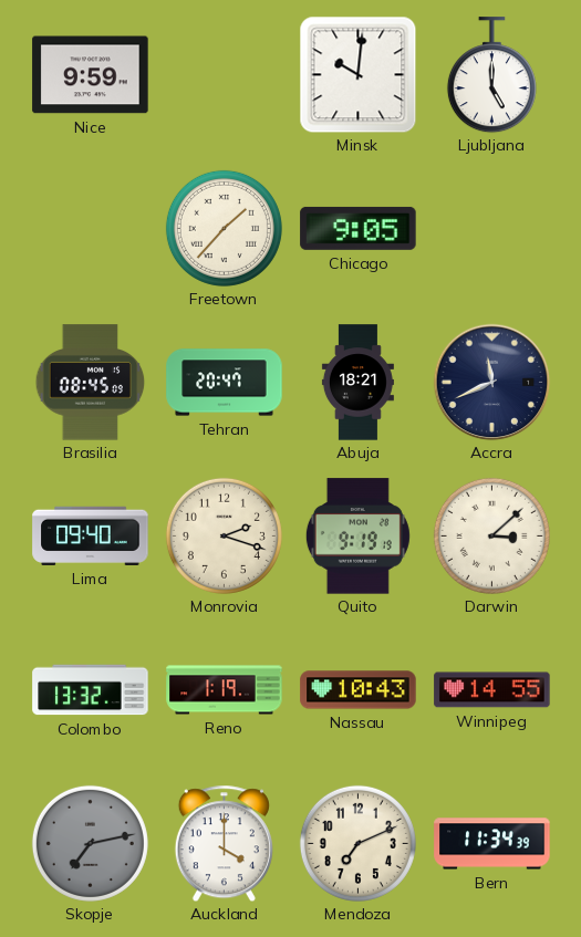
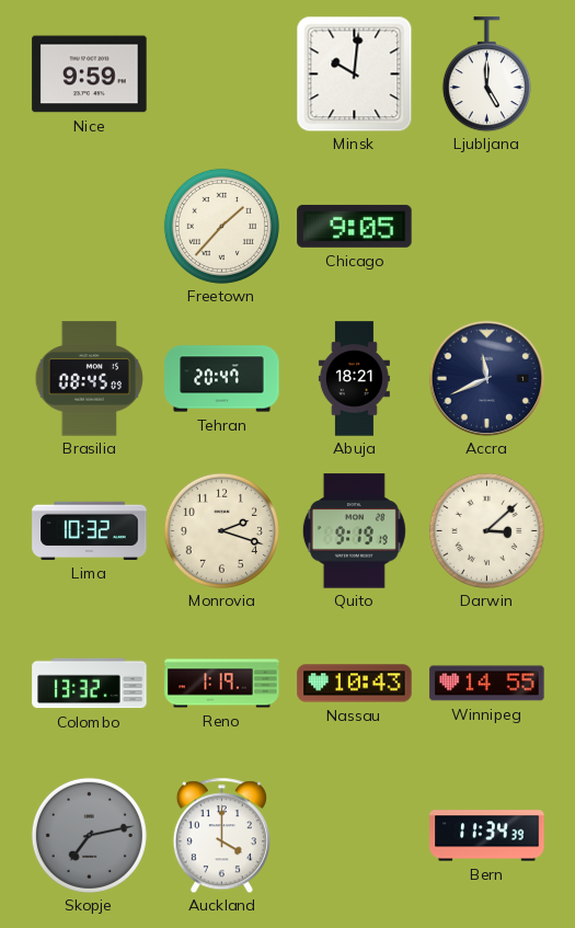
Lima: 09:40 -> 10:32 (90, 530)
Mendoza: 7:11 -> none (357, 843)
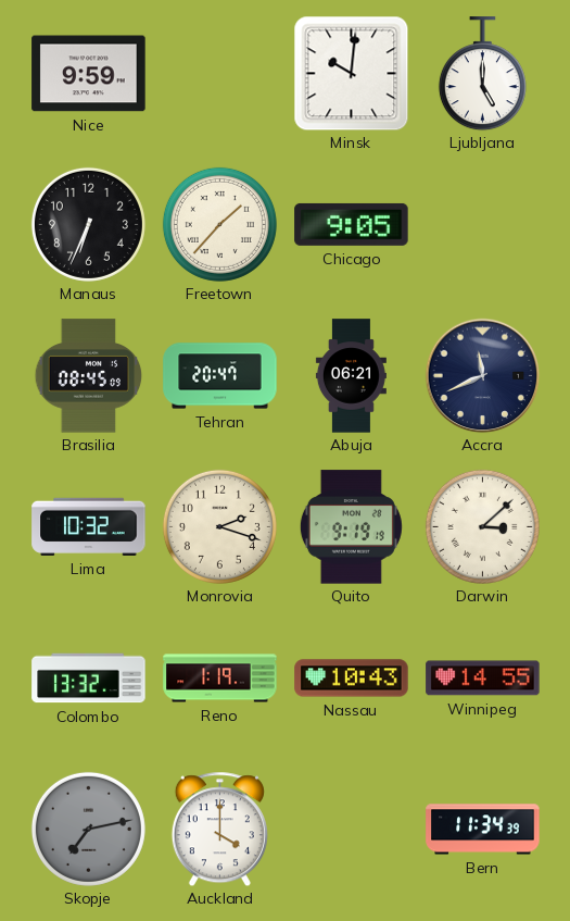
Manaus: none -> 6:34 (88, 224)
Abuja: 18:21 -> 06:21 (351, 376)
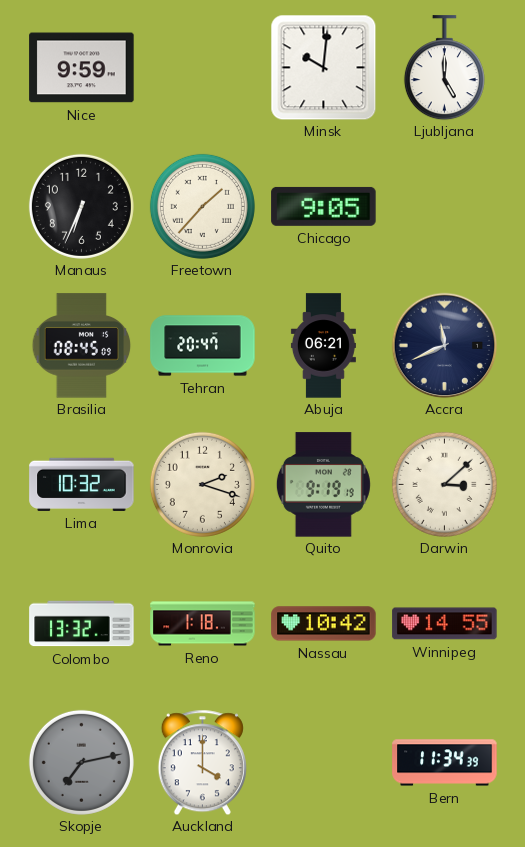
Reno: 1:19 -> 1:18 (203, 624)
Nassau: 10:43 -> 10:42 (324, 624)
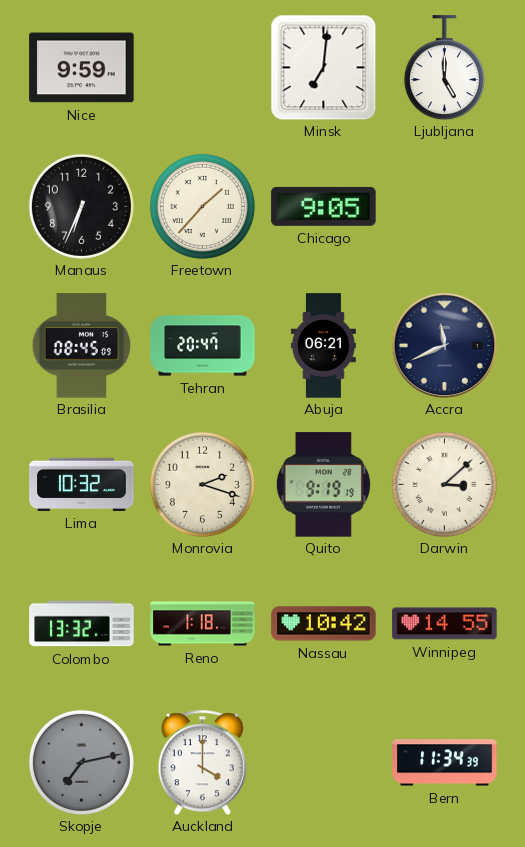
Minsk: 10:01 -> 7:01 (323, 67)
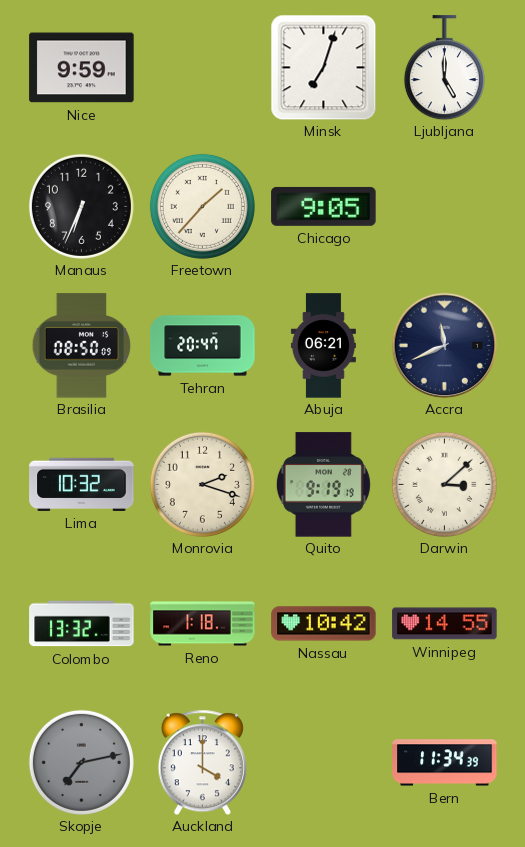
Minsk: 7:01 -> 7:03 (323, 67)
Brasilia: 08:45 -> 08:50 (82, 346)
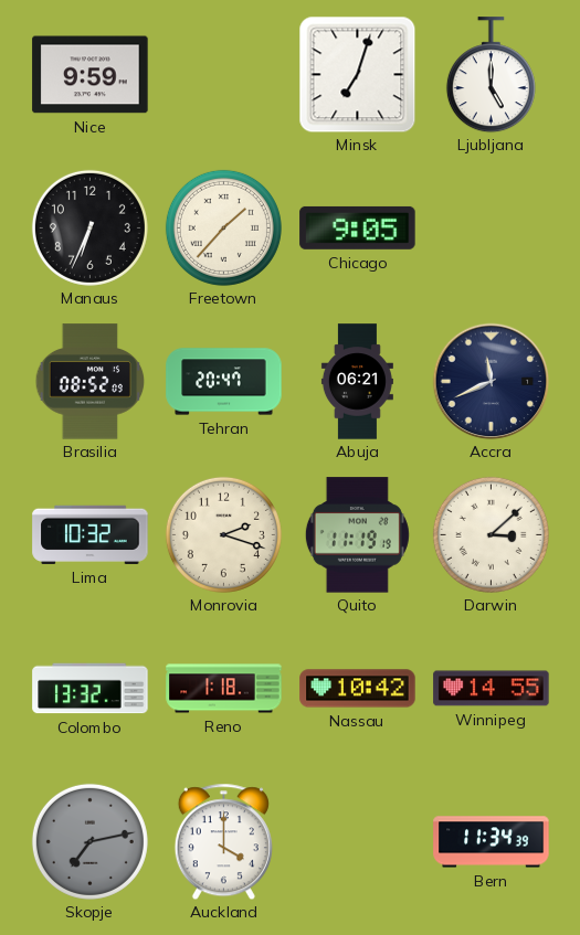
Brasilia: 08:50 -> 08:52 (91, 382)
Quito: 9:19 -> 11:19 (357, 535)
